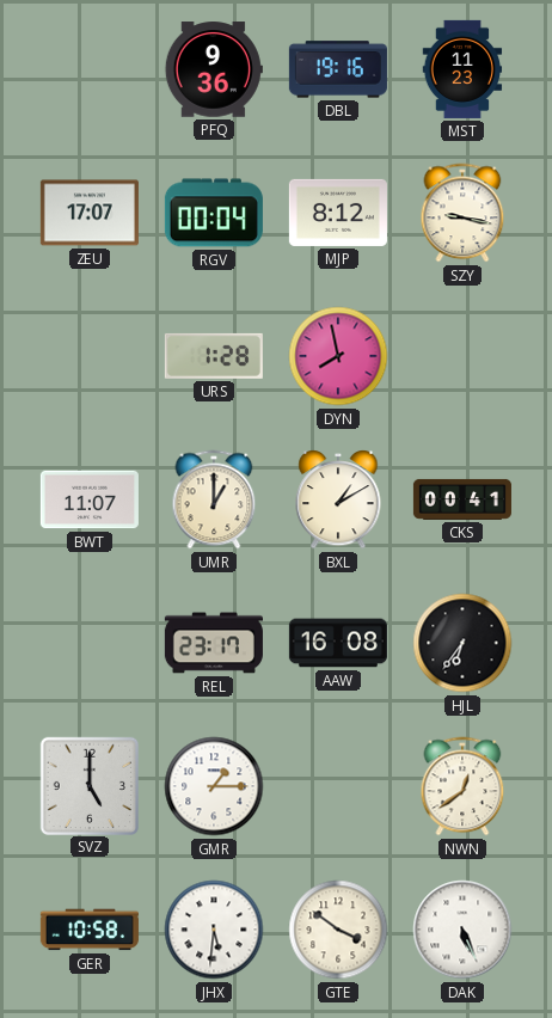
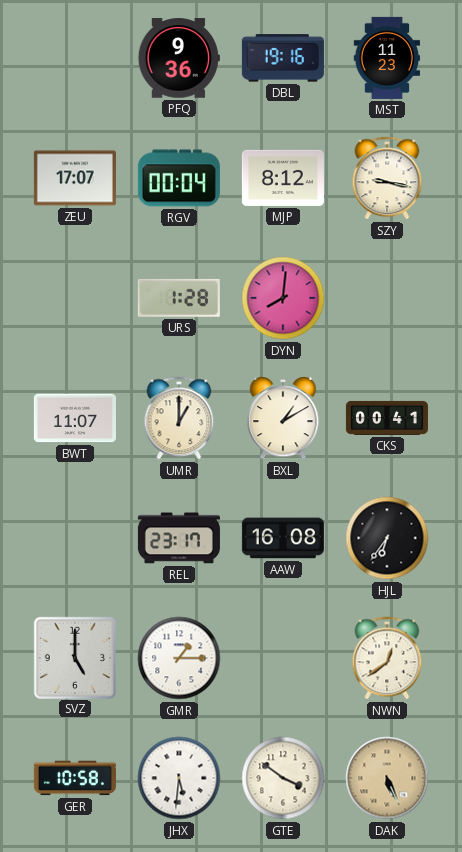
DYN: 7:58 -> 8:01 (283, 298)
DAK dial: white -> champagne (387, 778)
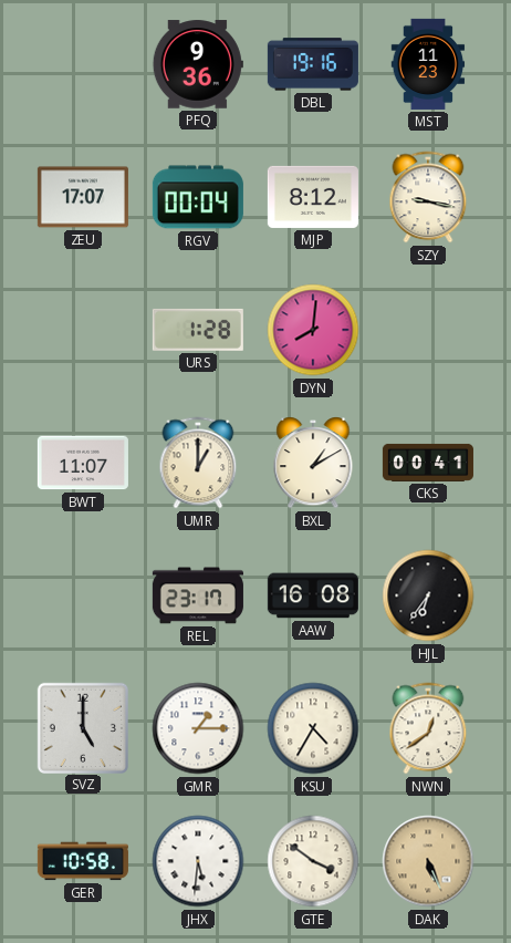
KSU: none -> 4:35 (313, 728)
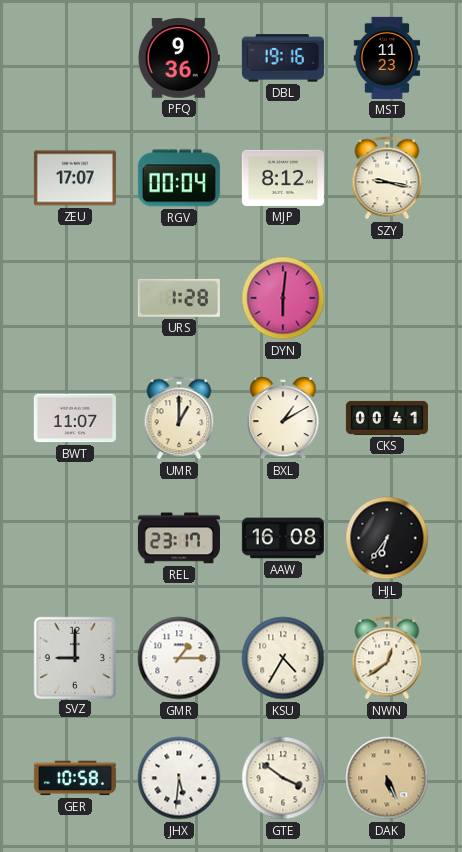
DYN: 8:01 -> 6:01 (283, 298)
SVZ: 5:00 -> 9:00 (74, 657)
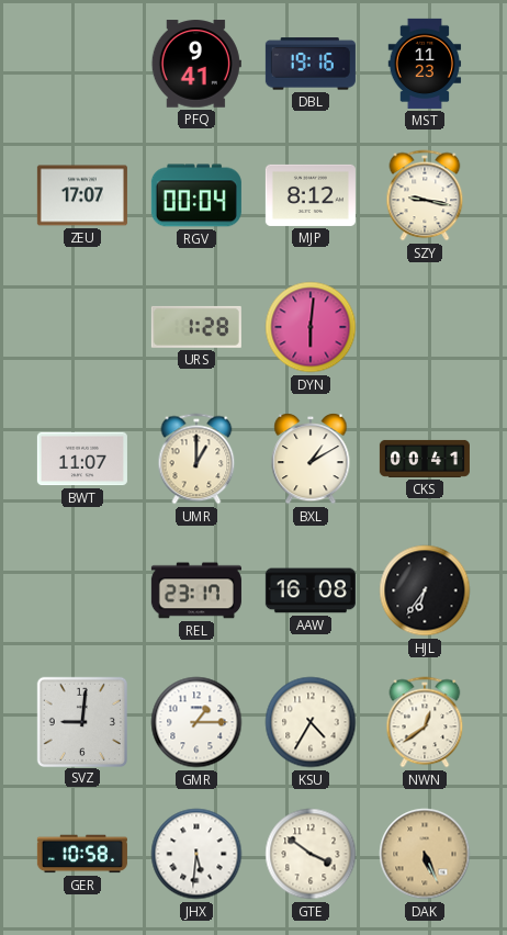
PFQ: 9:36 -> 9:41 (196, 64)
SVZ: 9:00 -> 9:01 (81, 721)
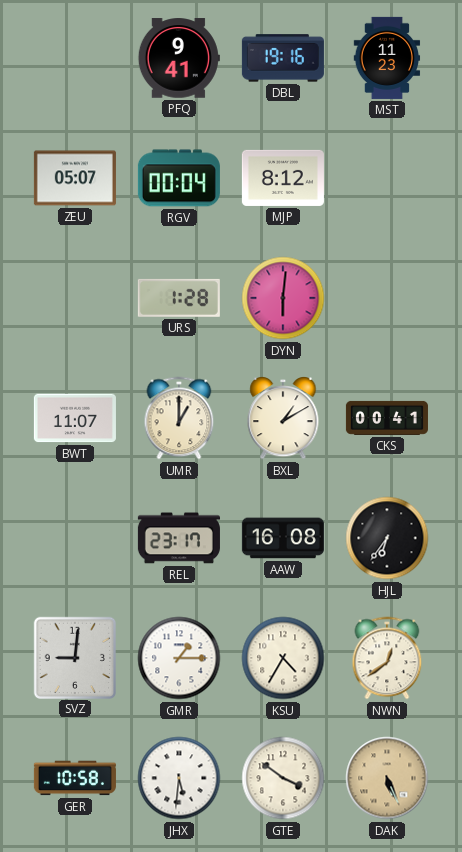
ZEU: 17:07 -> 05:07 (75, 178)
SZY: 9:17 -> none (425, 195)
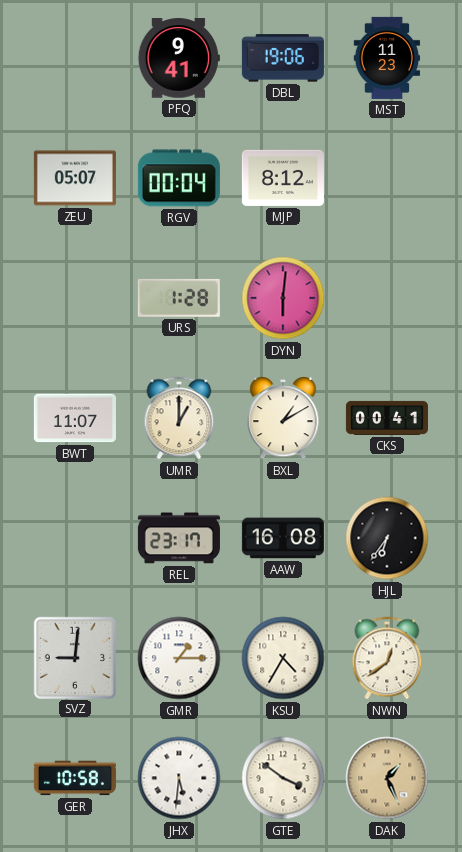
DBL: 19:16 -> 19:06 (283, 58)
DAK: 5:26 -> 1:26 (387, 778)
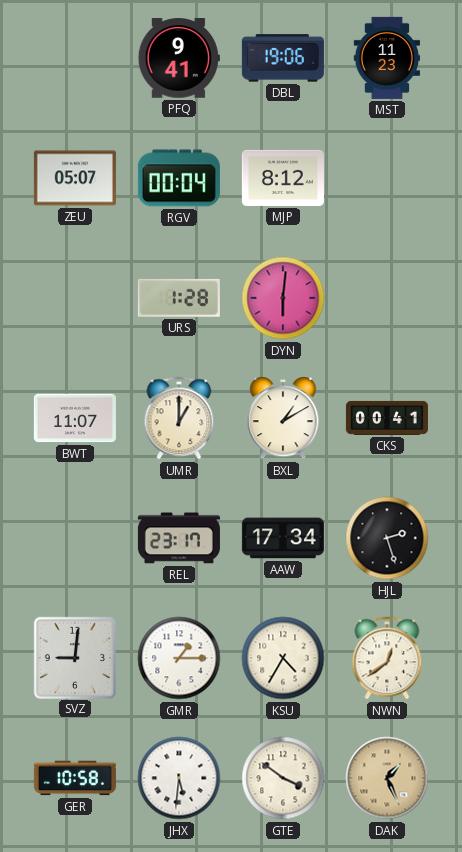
AAW: 16:08 -> 17:34 (283, 538)
HJL: 6:36 -> 2:27 (387, 538)
